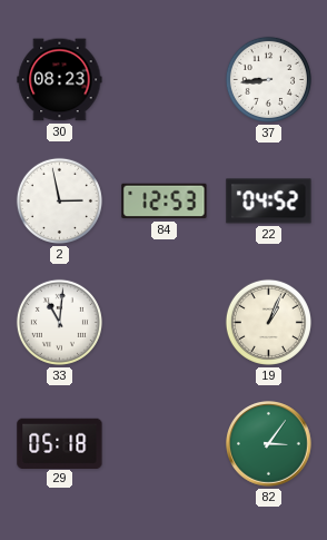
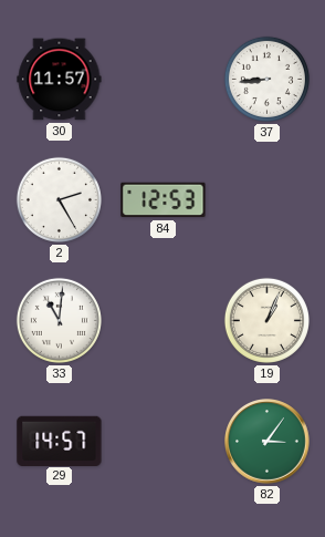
30: 08:23 -> 11:57 (60, 80)
2: 2:58 -> 2:25 (59, 199)
22: 04:52 -> none (269, 202)
29: 05:18 -> 14:57 (60, 441)
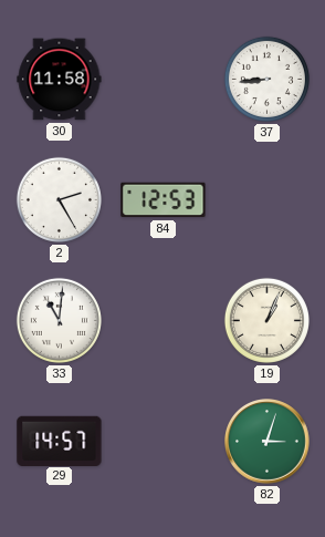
30: 11:57 -> 11:58 (60, 80)
82: 3:06 -> 3:03 (268, 442)
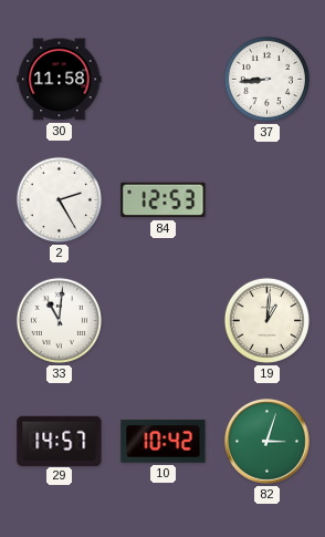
19: 1:04 -> 1:01 (266, 320)
10: none -> 10:42 (164, 442)
